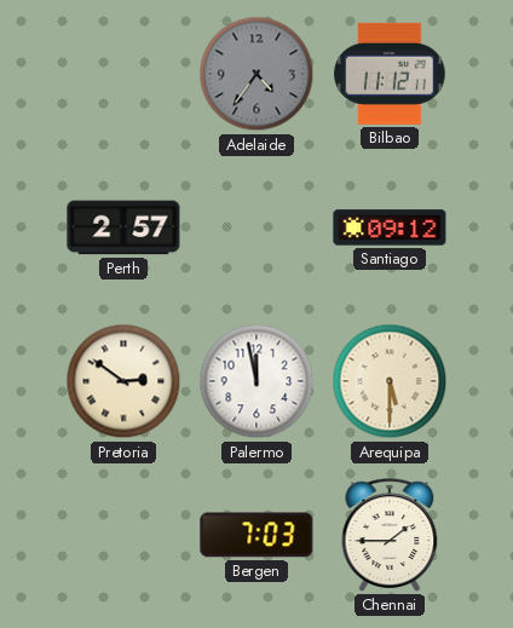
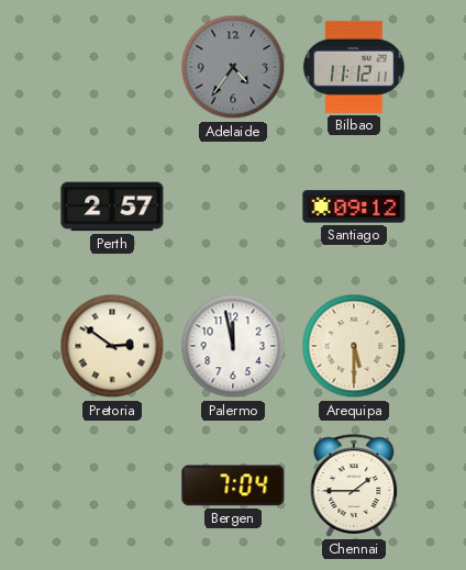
Bergen: 7:03 -> 7:04 (233, 485)
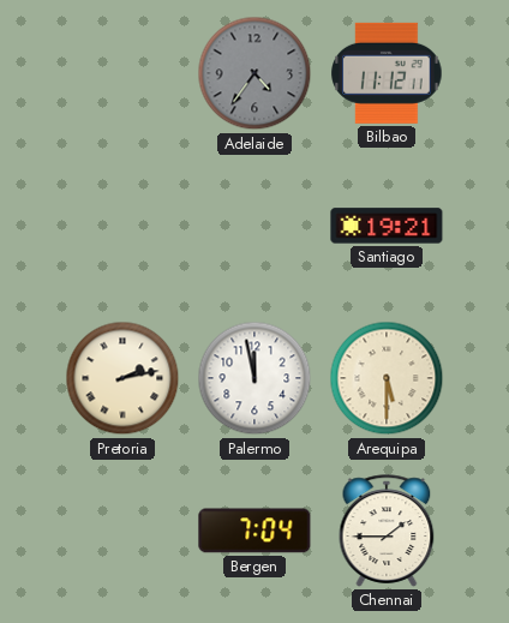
Perth: 2:57 -> none (112, 206)
Santiago: 09:12 -> 19:21 (387, 226)
Pretoria: 2:51 -> 2:13 (122, 378)
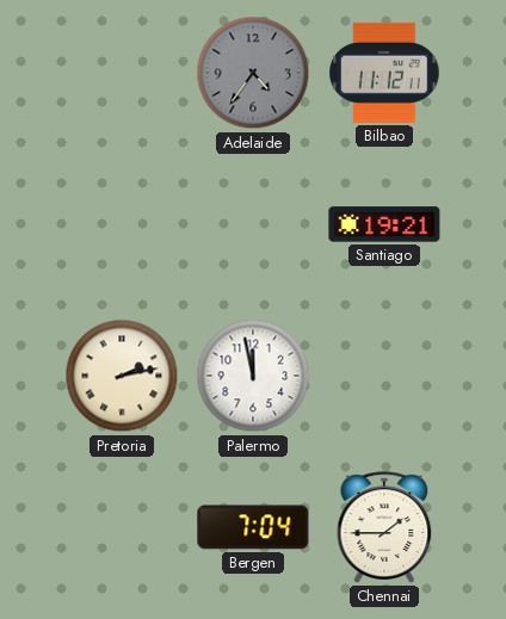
Arequipa: 5:30 -> none (387, 378)
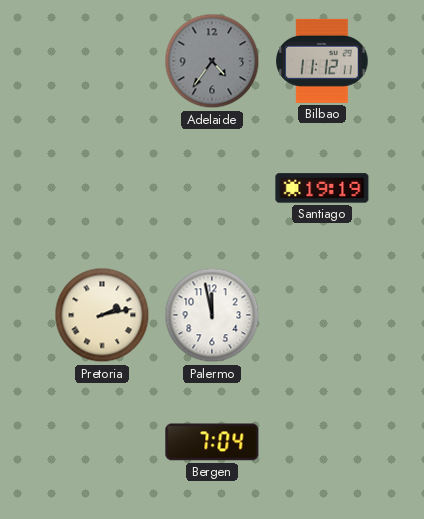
Santiago: 19:21 -> 19:19 (322, 188)
Chennai: 1:45 -> none (384, 527)
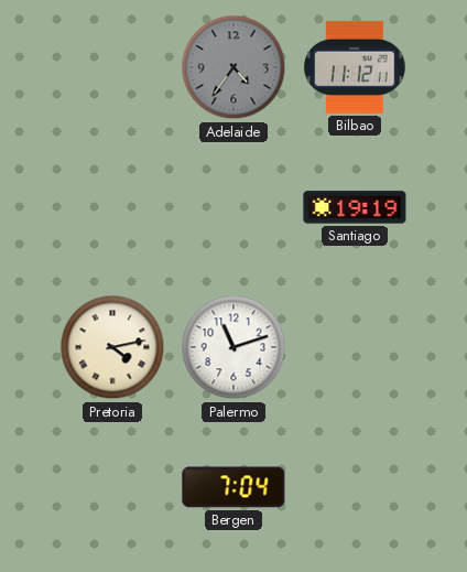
Pretoria: 2:13 -> 4:13 (112, 347)
Palermo: 11:58 -> 11:12 (233, 347)
